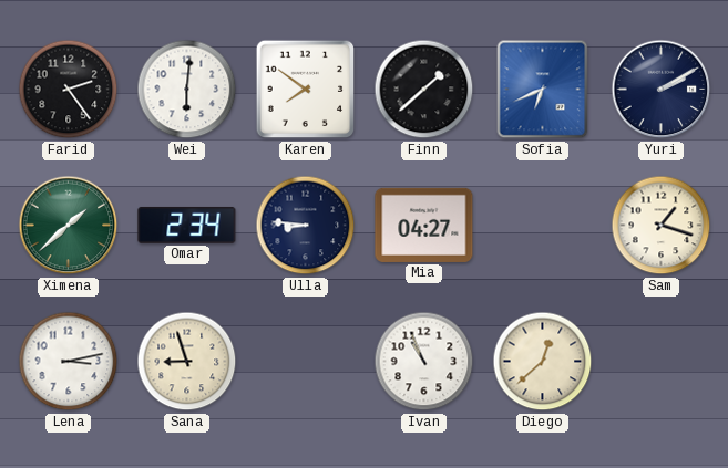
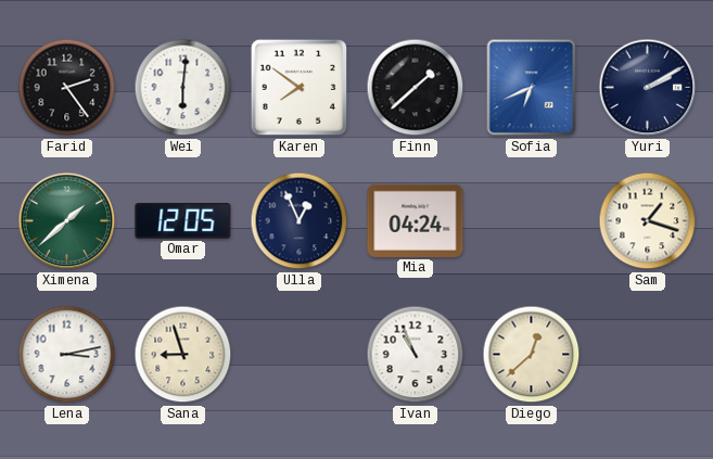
Omar: 2:34 -> 12:05 (183, 221)
Ulla: 8:46 -> 12:56 (300, 221)
Mia: 04:27 -> 04:24 (416, 220)
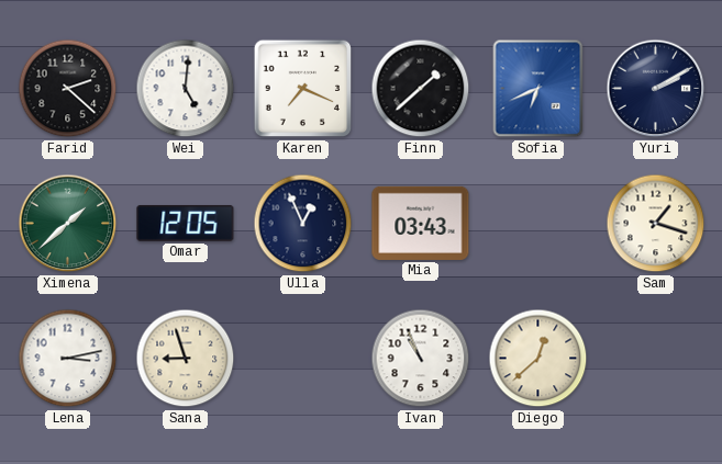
Farid: 2:24 -> 2:22 (68, 89)
Wei: 6:01 -> 5:01 (186, 89)
Karen: 7:51 -> 7:19 (303, 89)
Mia: 04:24 -> 03:43 (421, 223)
